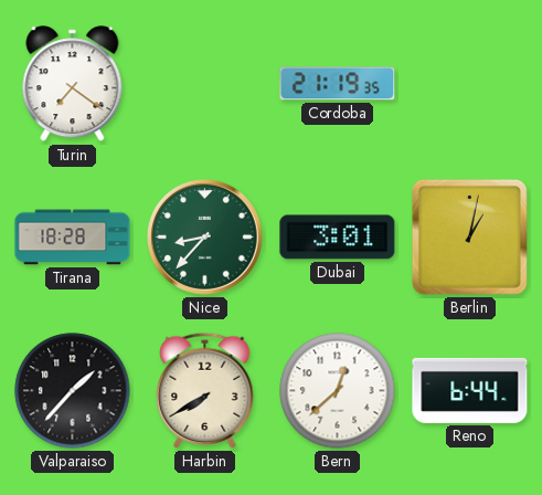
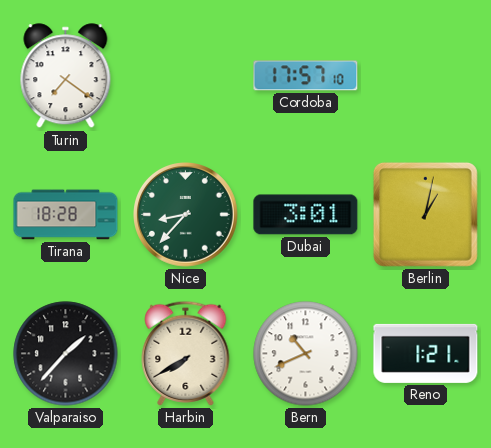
Cordoba: 21:19 -> 17:57 (306, 76)
Bern: 12:38 -> 10:41 (306, 354)
Reno: 6:44 -> 1:21 (426, 353)
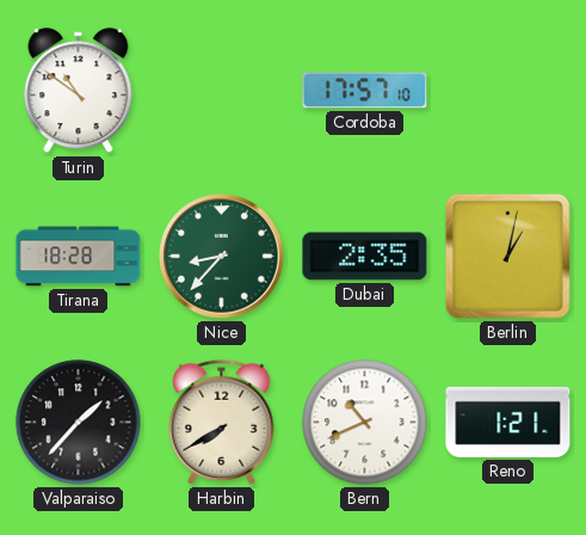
Turin: 7:21 -> 10:51 (79, 91)
Dubai: 3:01 -> 2:35 (365, 257)
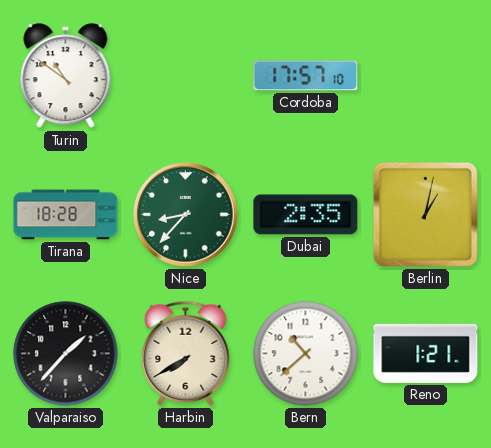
Bern: 10:41 -> 10:38 (306, 354)
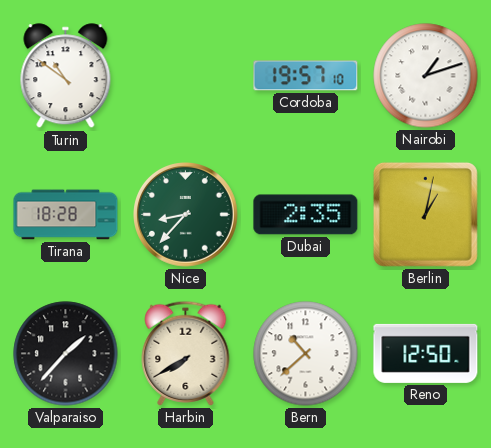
Cordoba: 17:57 -> 19:57 (306, 76)
Nairobi: none -> 1:12 (426, 76)
Reno: 1:21 -> 12:50 (426, 353)
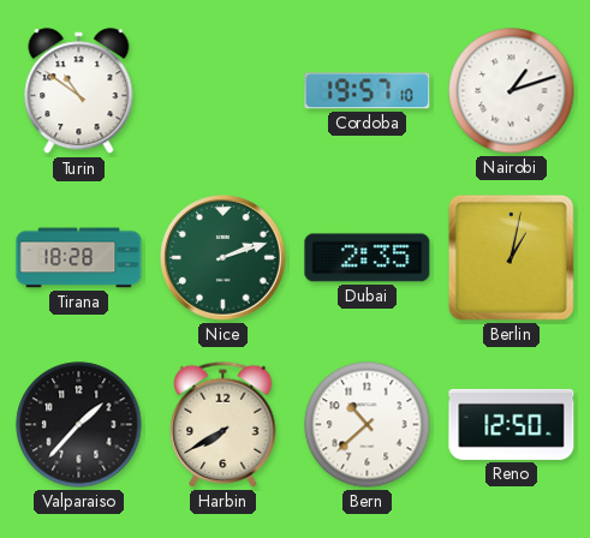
Nice: 8:37 -> 2:12 (224, 258)
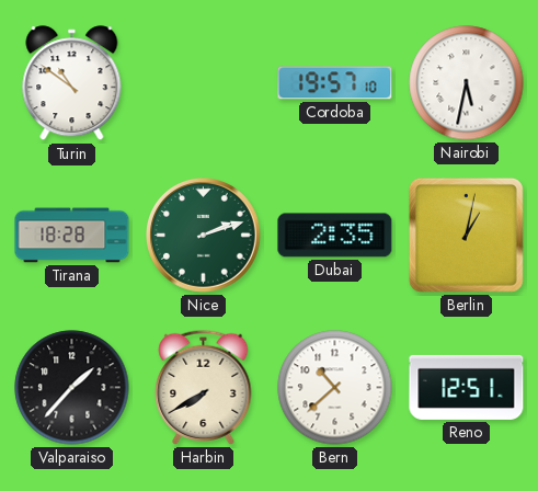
Nairobi: 1:12 -> 5:32 (467, 83)
Reno: 12:50 -> 12:51 (467, 387)
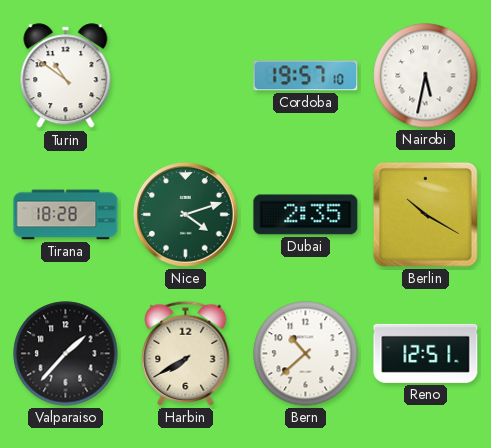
Nice: 2:12 -> 4:12 (186, 215)
Berlin: 1:02 -> 10:20 (425, 214)
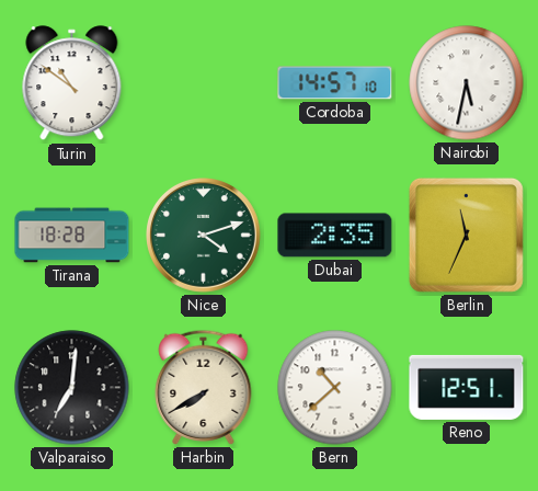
Cordoba: 19:57 -> 14:57 (335, 83)
Berlin: 10:20 -> 11:34 (466, 235)
Valparaiso: 1:37 -> 7:01 (72, 388)
